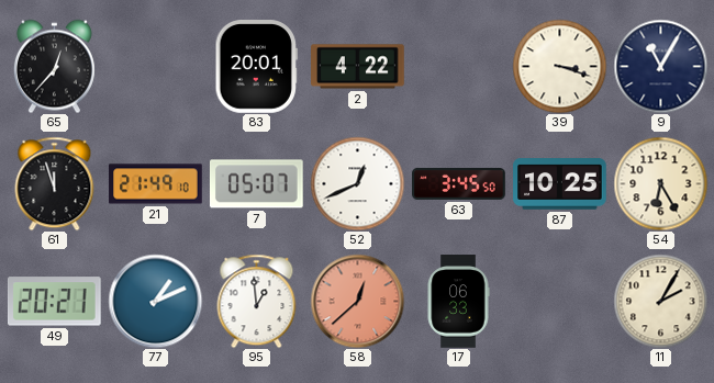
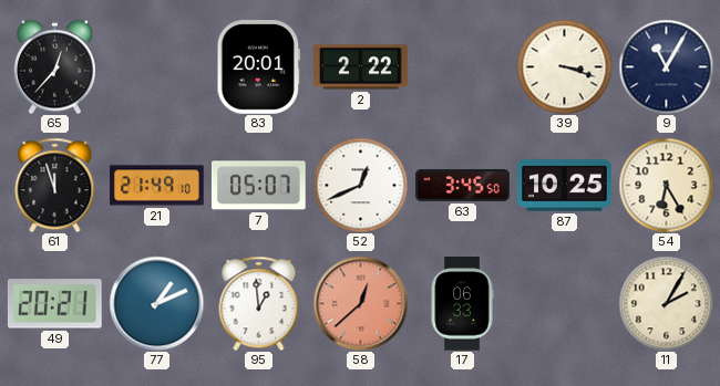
2: 4:22 -> 2:22 (361, 67)
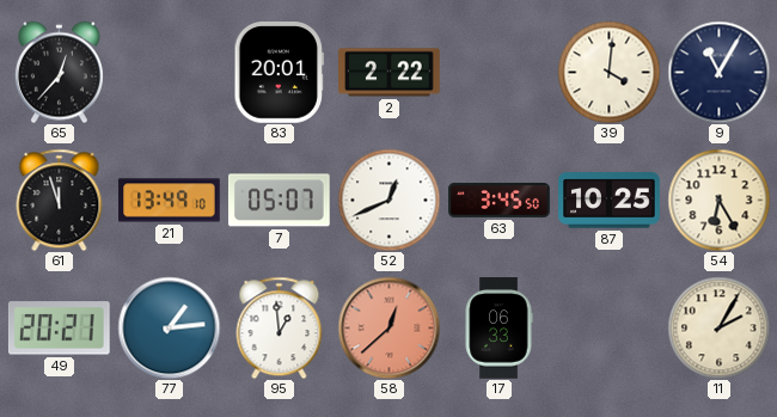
39: 3:18 -> 4:01 (608, 72)
21: 21:49 -> 13:49 (170, 201)
77: 1:11 -> 1:14 (169, 327)
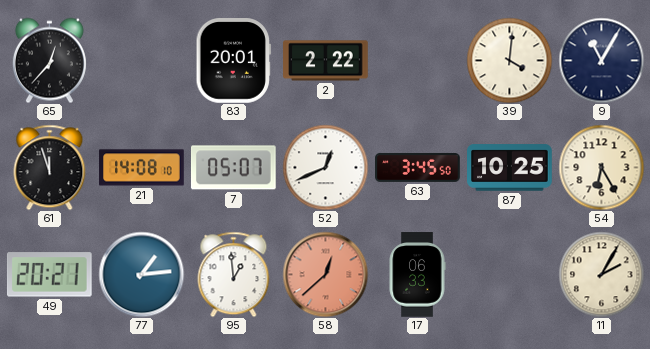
21: 13:49 -> 14:08 (142, 168)
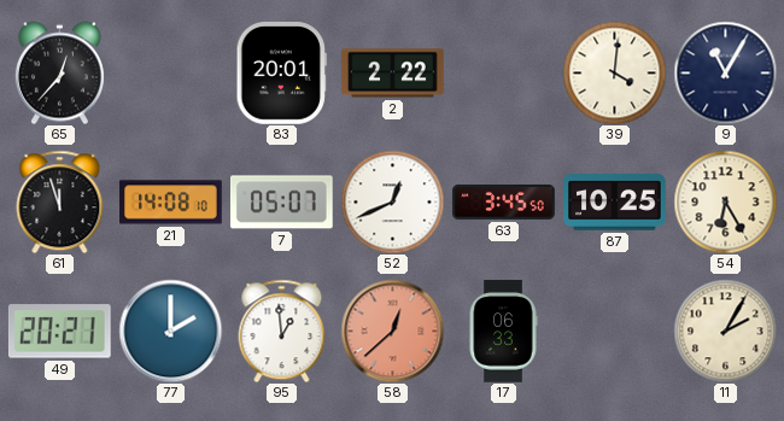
77: 1:14 -> 2:00 (170, 331)
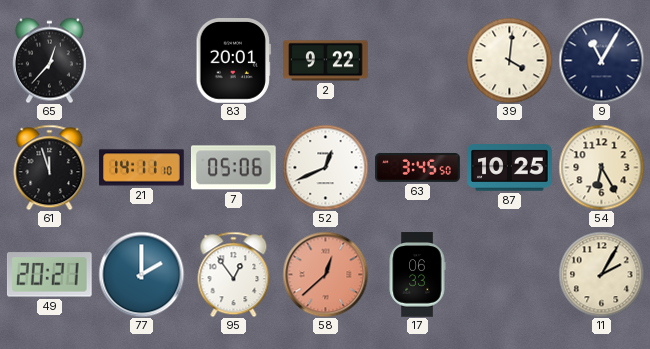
2: 2:22 -> 9:22 (326, 61)
21: 14:08 -> 14:11 (142, 168)
7: 05:07 -> 05:06 (233, 168)
95: 12:59 -> 12:54 (234, 274)
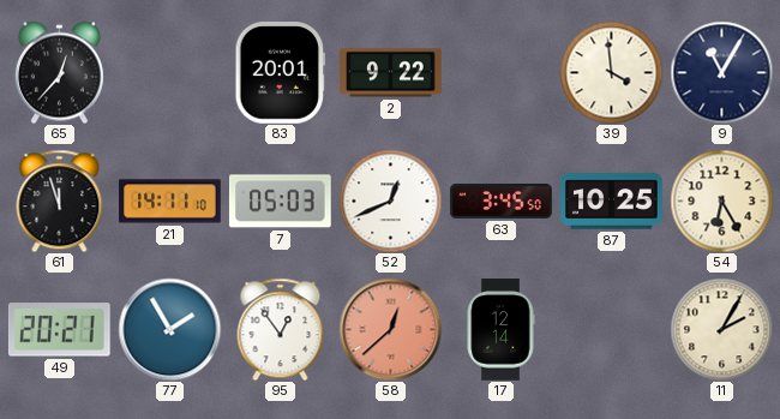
39: 4:01 -> 3:59 (611, 72)
7: 05:06 -> 05:03 (280, 202)
77: 2:00 -> 1:55 (169, 329)
17: 06:33 -> 12:14 (500, 330)
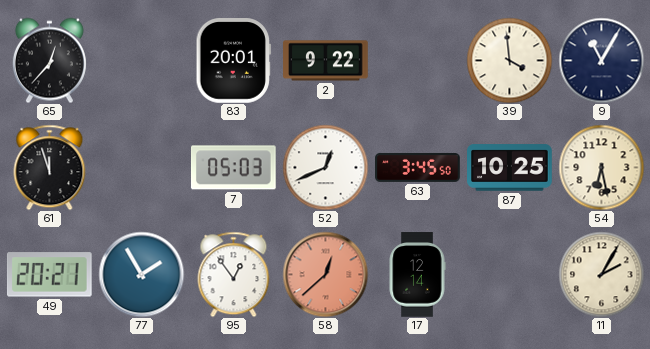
21: 14:11 -> none (170, 202)
54: 6:25 -> 6:28 (601, 167)
